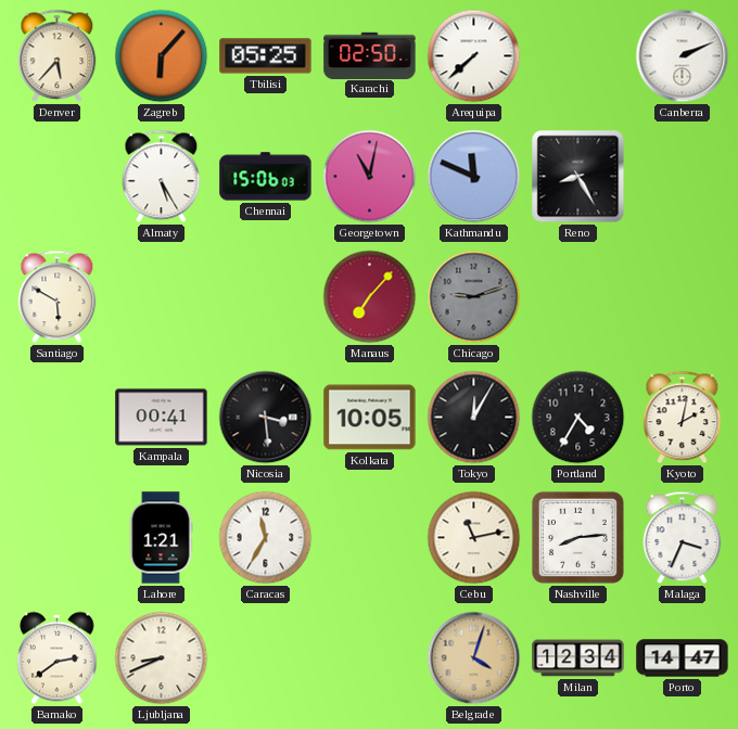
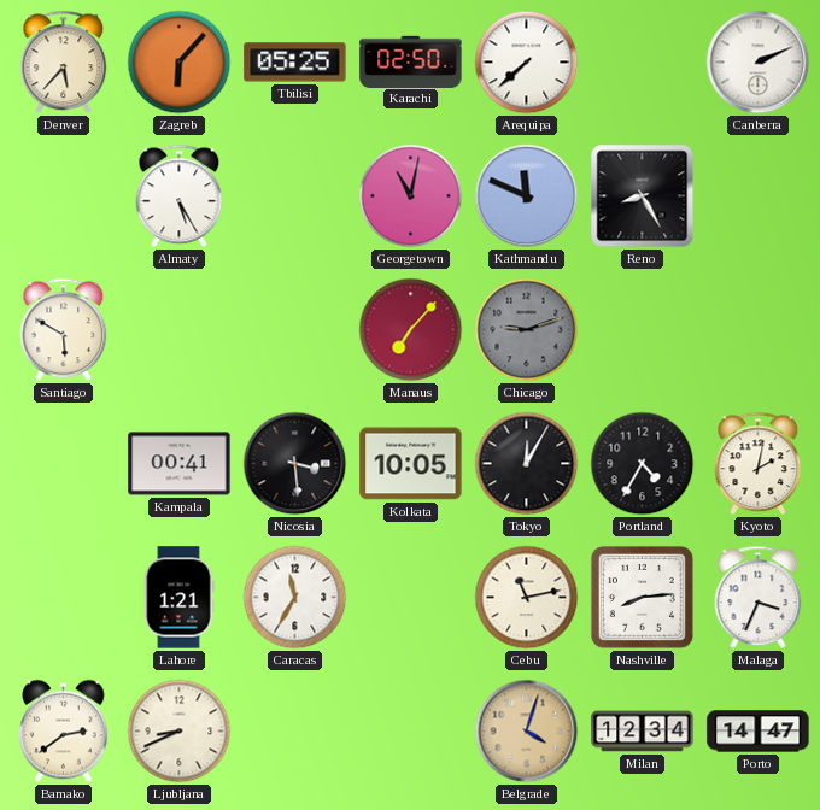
Chennai: 15:06 -> none (266, 177)
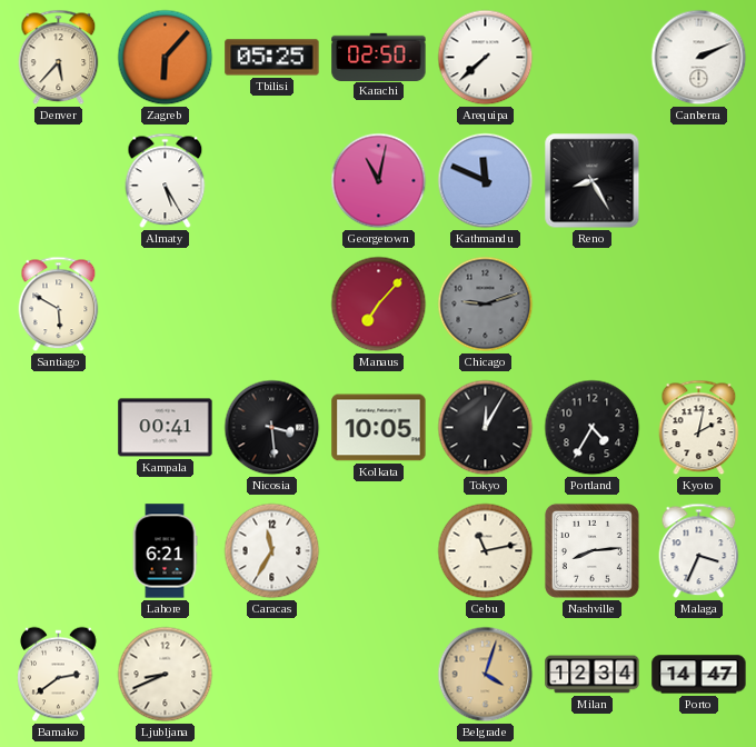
Lahore: 1:21 -> 6:21 (165, 551)
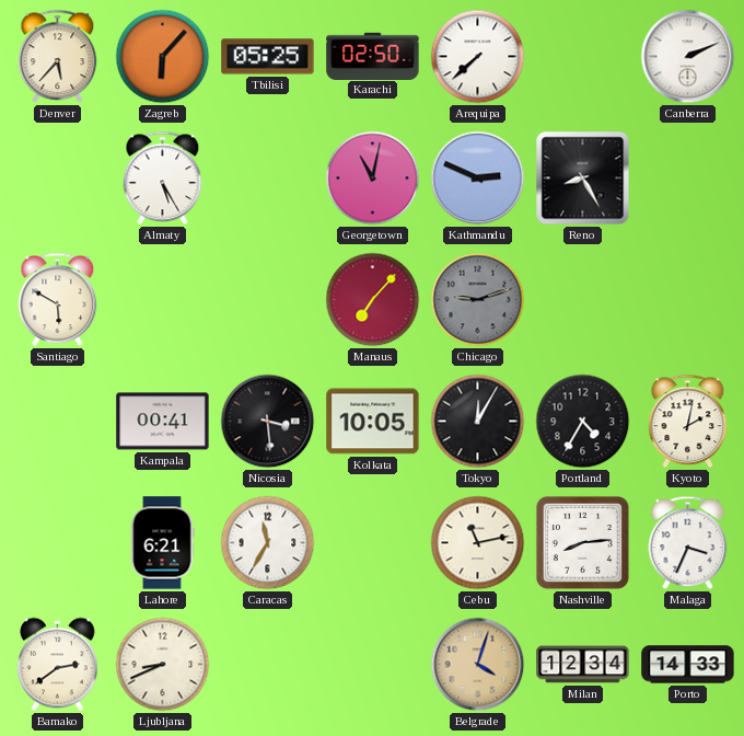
Kathmandu: 11:49 -> 2:49 (478, 179)
Porto: 14:47 -> 14:33 (688, 665)
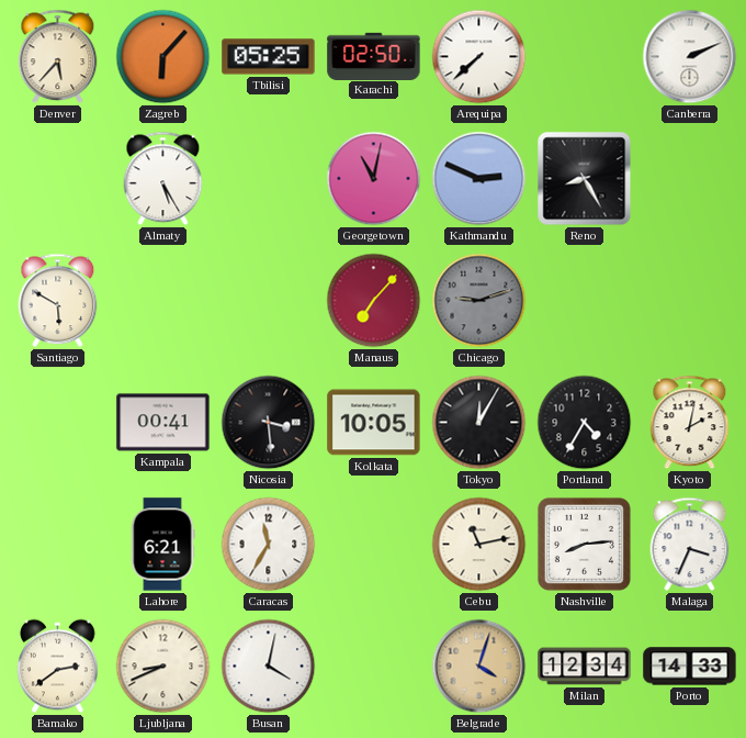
Busan: none -> 4:02 (269, 667)
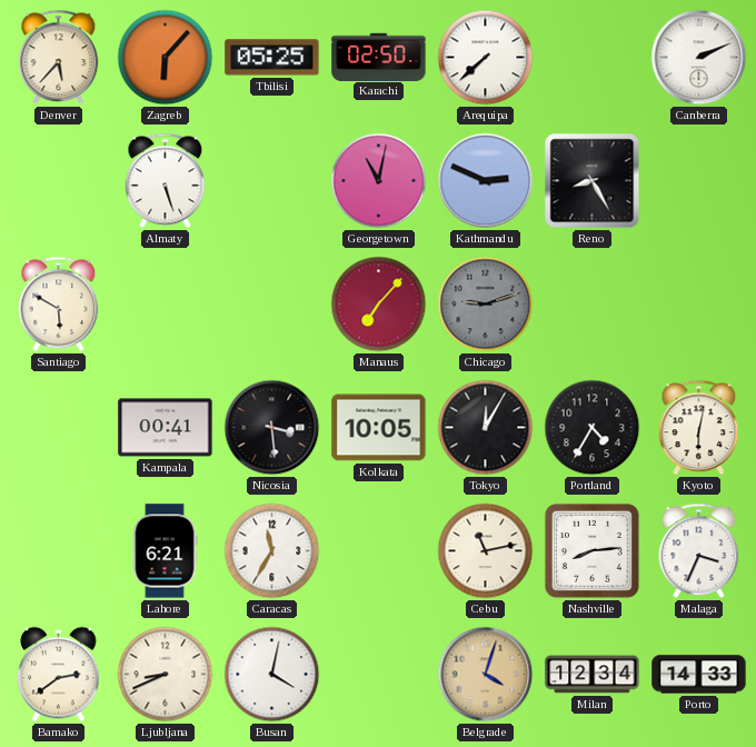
Almaty: 5:25 -> 5:27 (166, 181)
Kyoto: 2:02 -> 6:02 (699, 428)
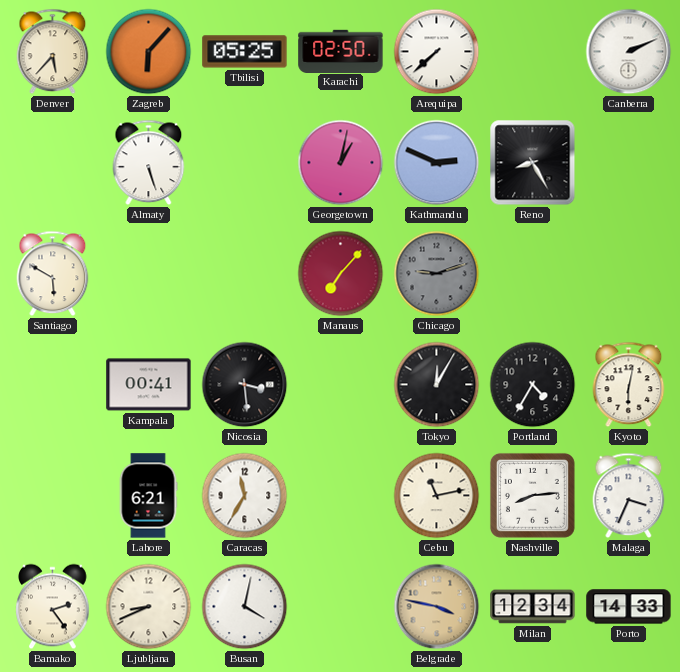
Georgetown: 11:02 -> 1:02 (341, 163)
Kolkata: 10:05 -> none (379, 428)
Bamako: 2:39 -> 2:24 (53, 607)
Belgrade: 4:03 -> 3:47 (437, 607)
